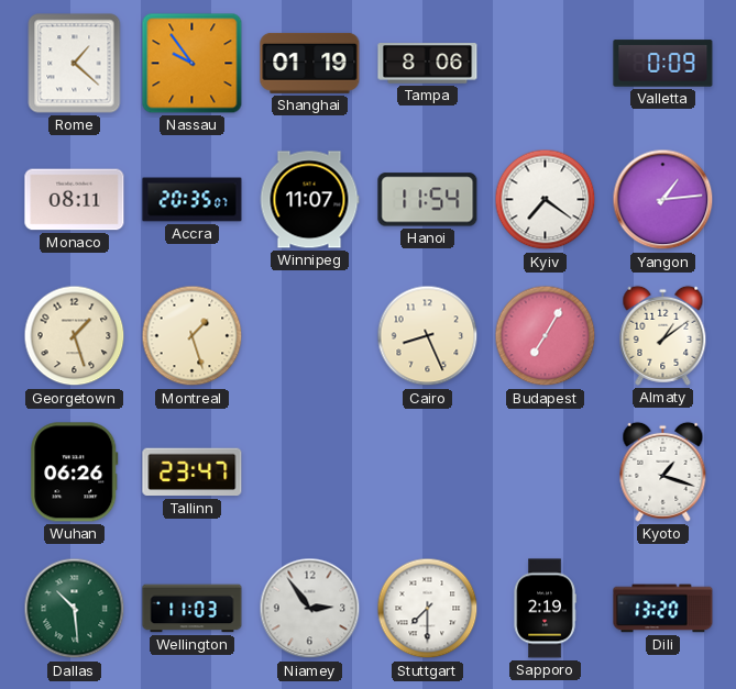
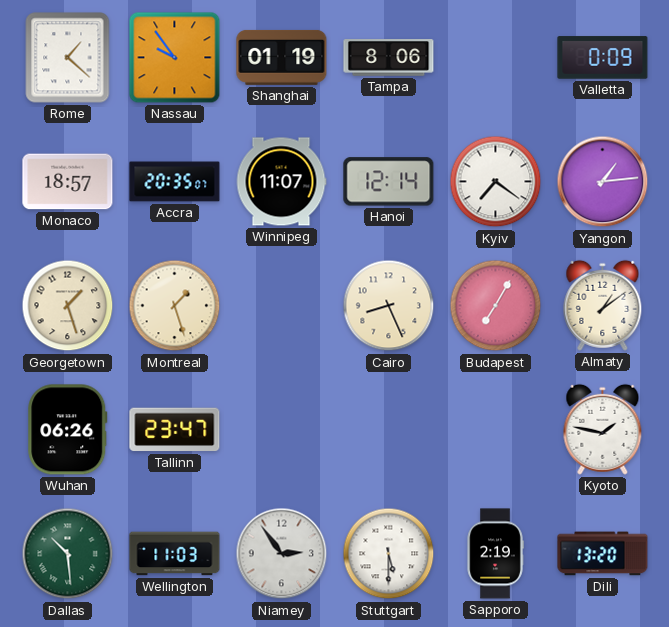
Monaco: 08:11 -> 18:57 (68, 182)
Hanoi: 11:54 -> 12:14 (389, 182)
Kyoto: 1:18 -> 1:47 (603, 429)
Stuttgart: 7:30 -> 5:30 (389, 554)
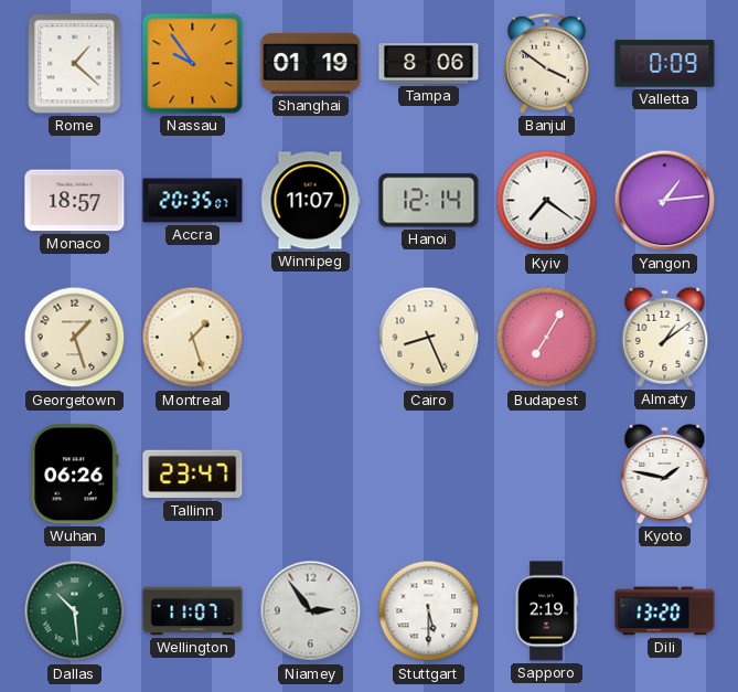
Banjul: none -> 3:51 (547, 63)
Wellington: 11:03 -> 11:07 (193, 611)
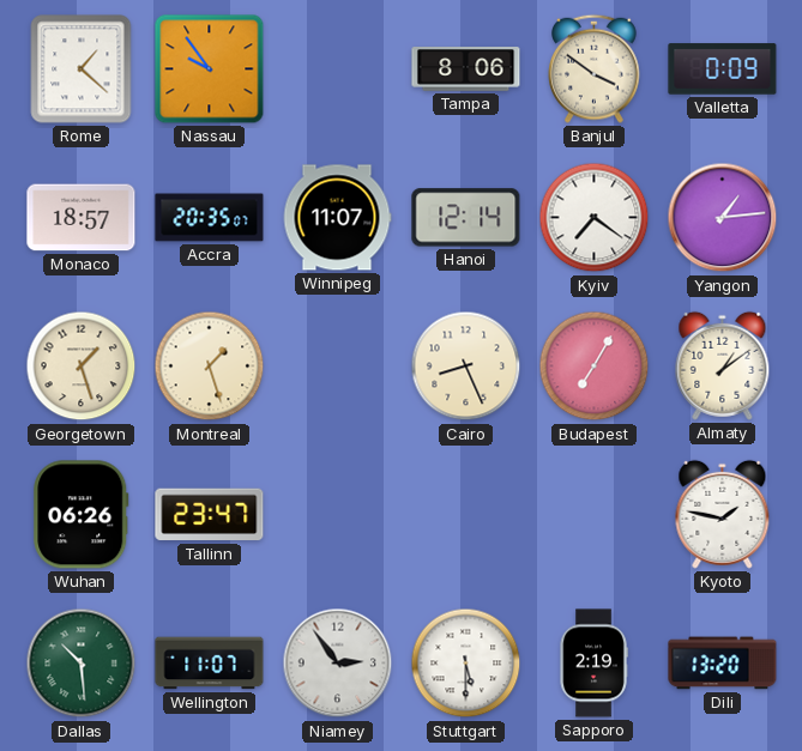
Shanghai: 01:19 -> none (311, 63)
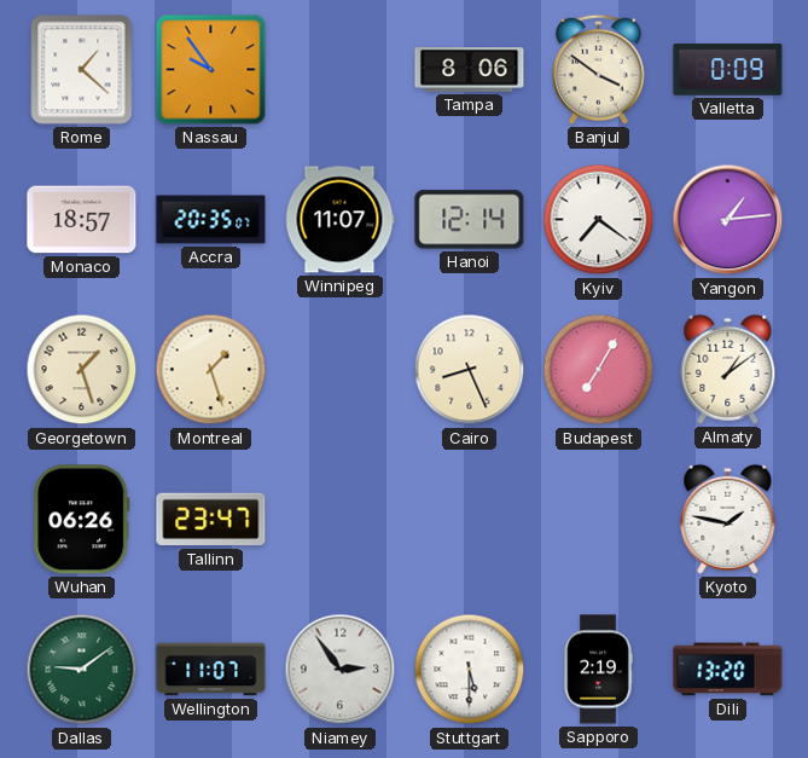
Dallas: 10:29 -> 9:09 (82, 670)
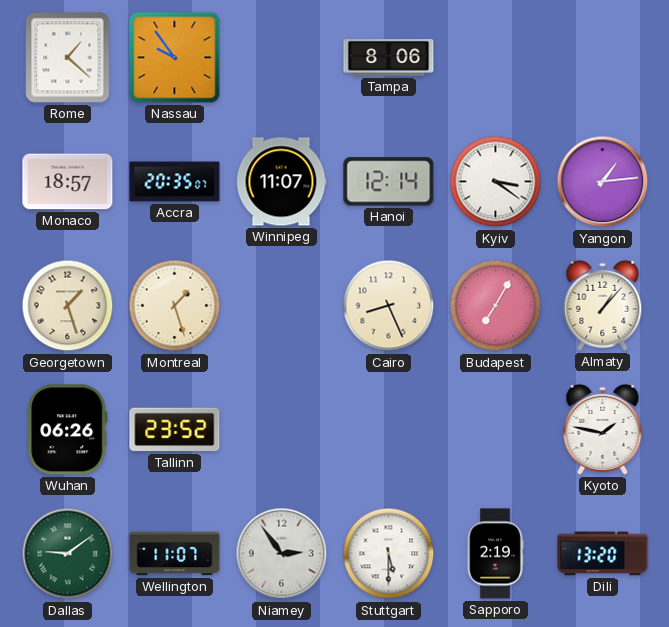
Banjul: 3:51 -> none (599, 69)
Valletta: 0:09 -> none (728, 70)
Kyiv: 7:21 -> 3:21 (496, 182)
Almaty: 1:09 -> 1:07 (603, 305)
Tallinn: 23:47 -> 23:52 (175, 430)
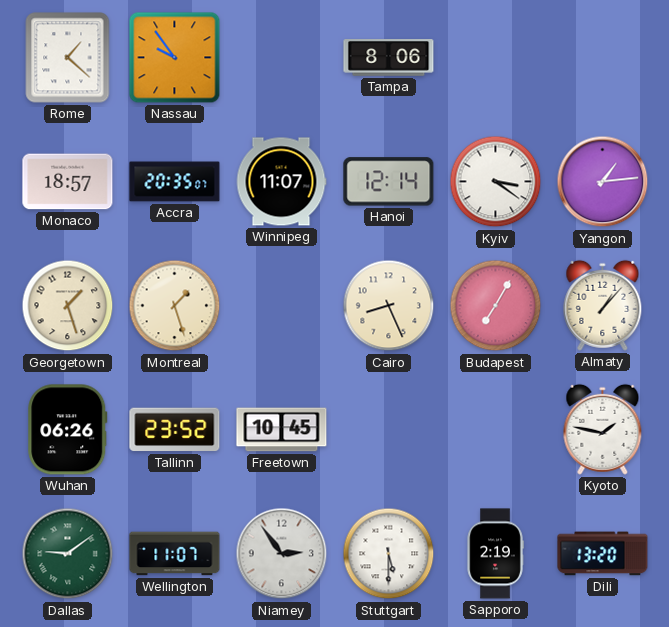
Freetown: none -> 10:45 (282, 430)
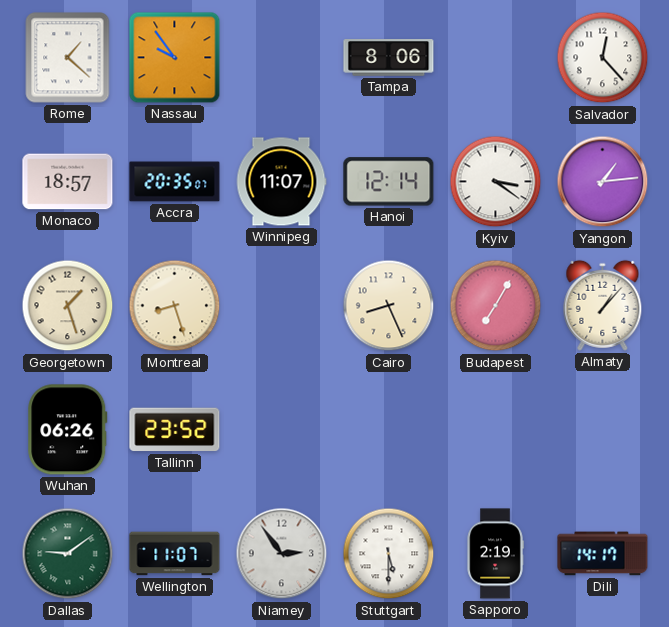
Salvador: none -> 12:23 (603, 58)
Montreal: 1:27 -> 8:27 (175, 306)
Freetown: 10:45 -> none (282, 430)
Kyoto: 1:47 -> none (603, 429)
Dili: 13:20 -> 14:17 (603, 554)
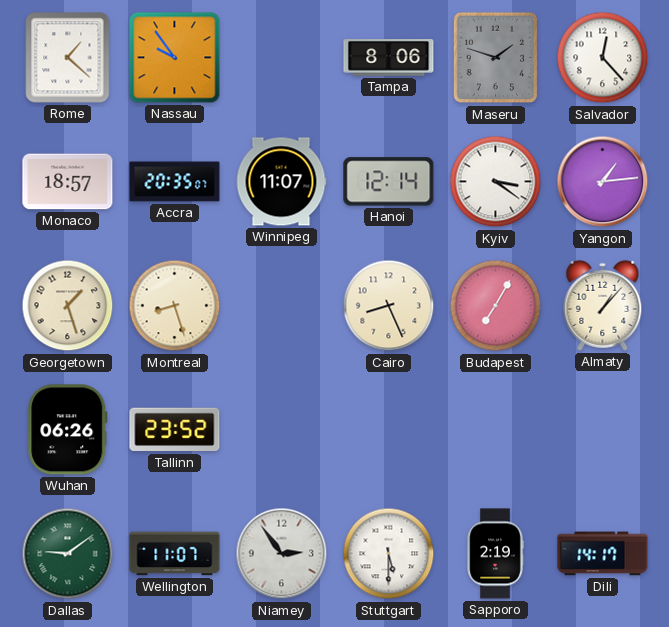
Maseru: none -> 1:48 (496, 58)
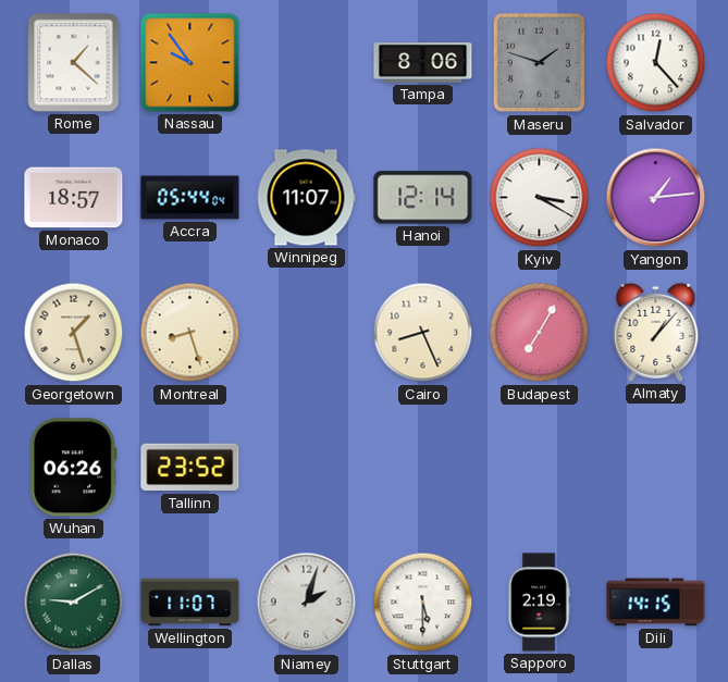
Accra: 20:35 -> 05:44 (190, 198)
Kyiv: 3:21 -> 3:20 (540, 198)
Dallas: 9:09 -> 9:10 (74, 603)
Niamey: 2:54 -> 2:03 (307, 603)
Dili: 14:17 -> 14:15 (656, 603)
